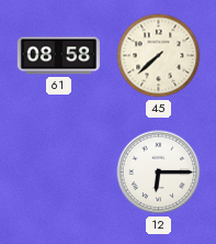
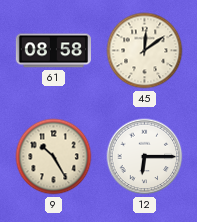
45: 7:38 -> 12:09 (145, 51)
9: none -> 10:25 (54, 157)
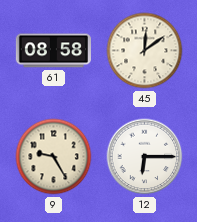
9: 10:25 -> 9:25 (54, 157)
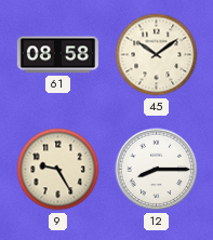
45: 12:09 -> 10:09 (157, 55)
12: 6:15 -> 8:15 (157, 170)
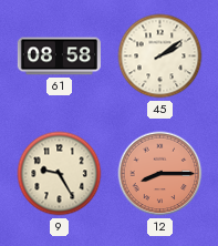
45: 10:09 -> 2:09 (160, 57)
12 dial: white -> salmon (160, 174)
